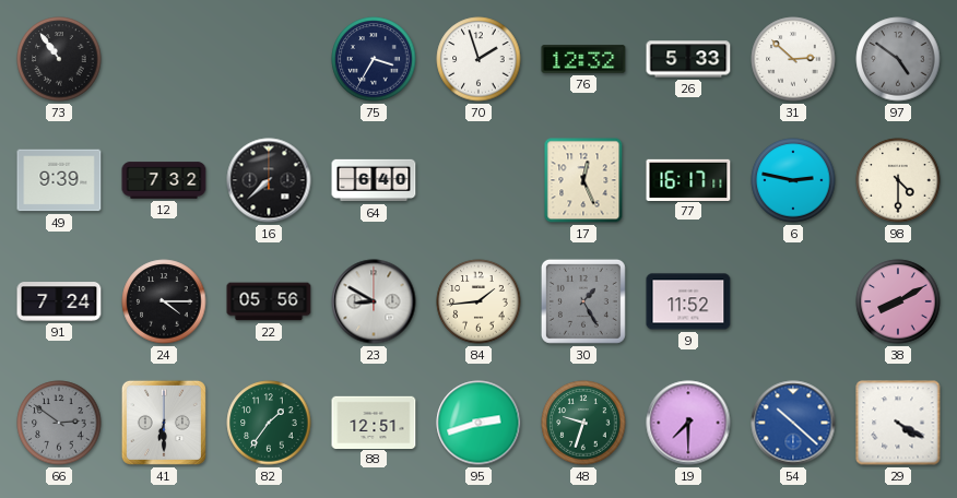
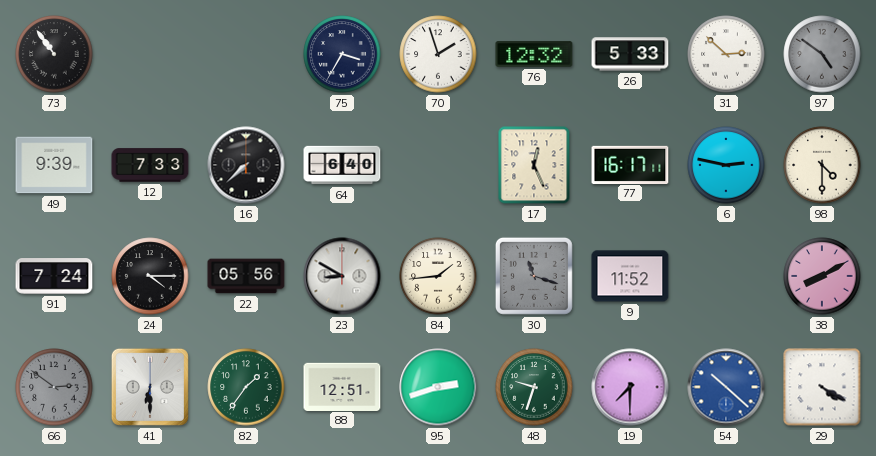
12: 7:32 -> 7:33 (150, 165)
30: 1:25 -> 11:18 (534, 276)
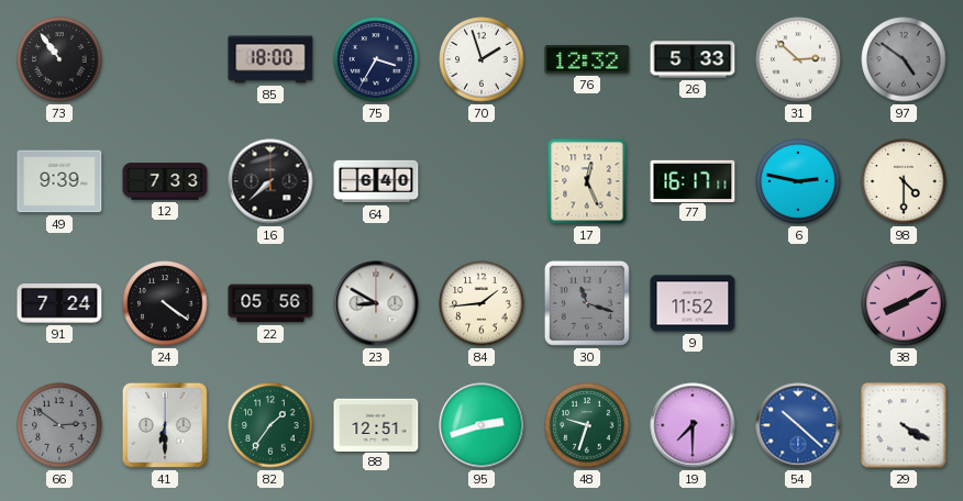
85: none -> 18:00 (270, 59)
24: 4:15 -> 4:21 (165, 303)
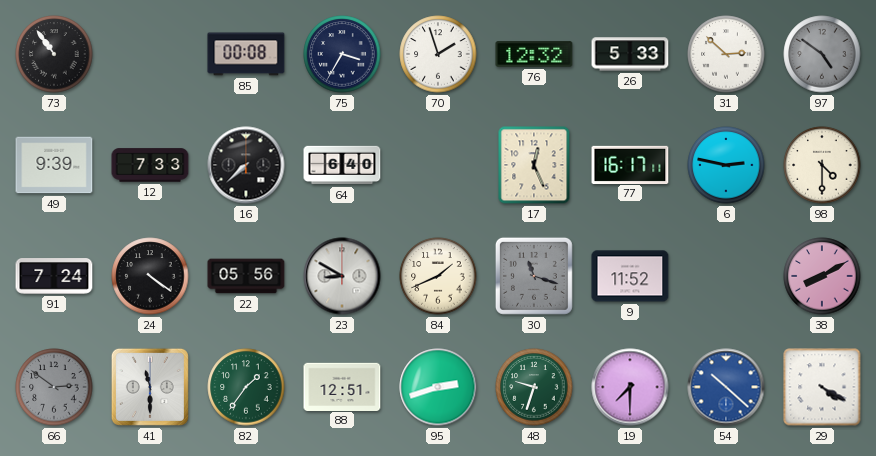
85: 18:00 -> 00:08 (246, 54)
84: 1:44 -> 1:41 (438, 276)
41: 6:30 -> 11:30 (150, 387)
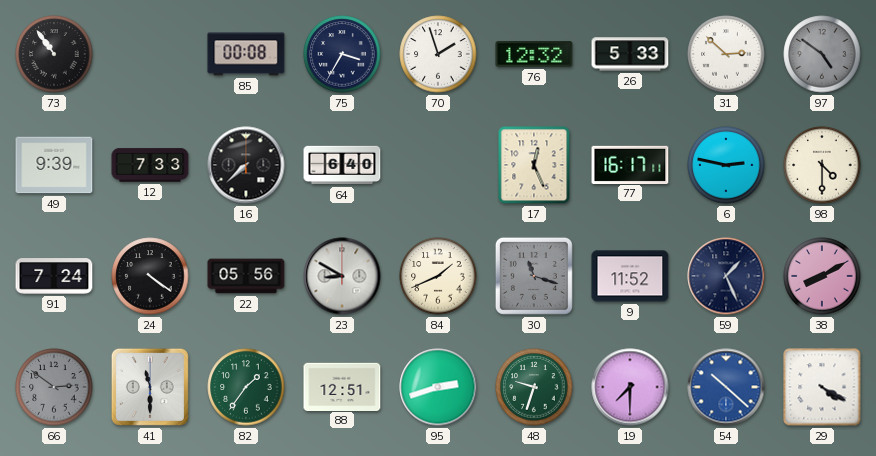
59: none -> 1:26 (726, 276)
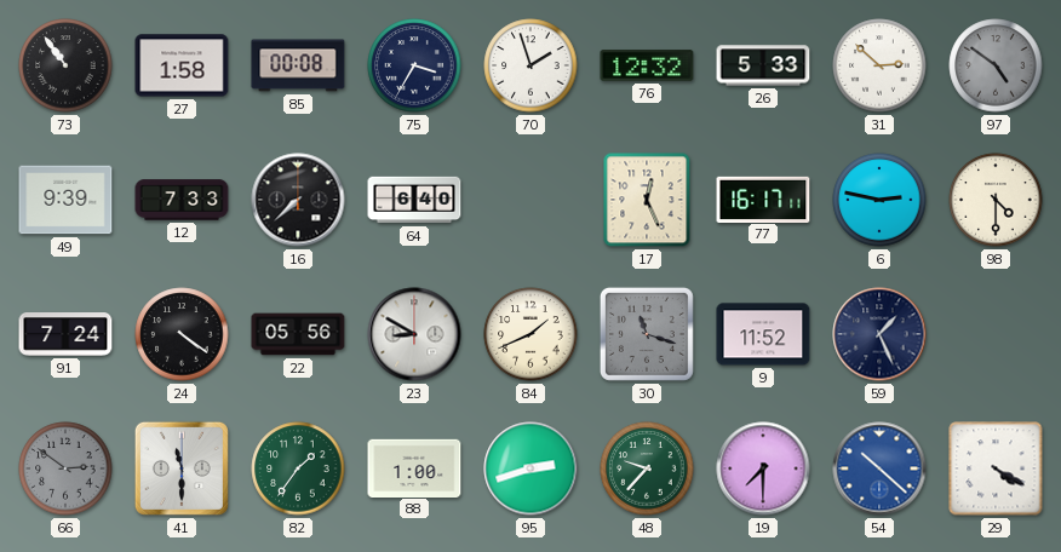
27: none -> 1:58 (182, 65)
38: 8:10 -> none (822, 276)
88: 12:51 -> 1:00 (414, 467)
48: 9:33 -> 9:37 (647, 468)
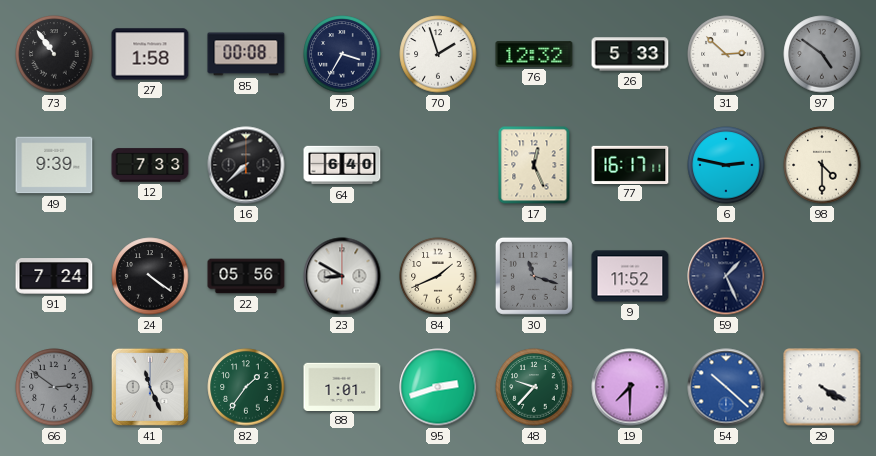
41: 11:30 -> 11:26 (150, 387)
88: 1:00 -> 1:01 (342, 386)
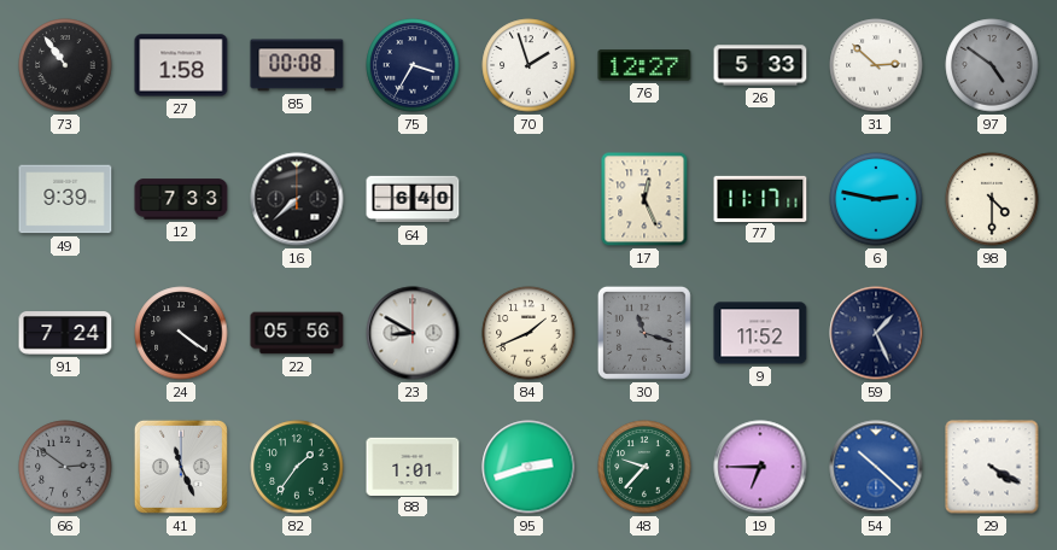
76: 12:32 -> 12:27 (644, 65)
77: 16:17 -> 11:17 (760, 198)
19: 7:30 -> 6:45 (760, 467)
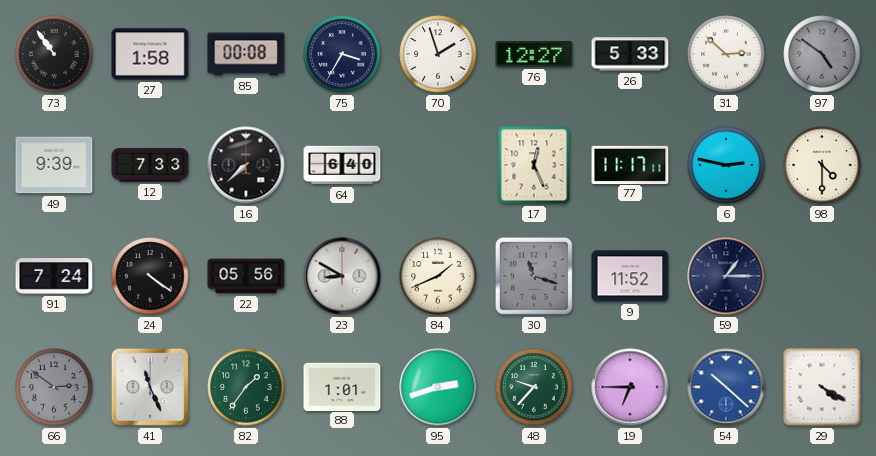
59: 1:26 -> 1:15 (726, 276)
